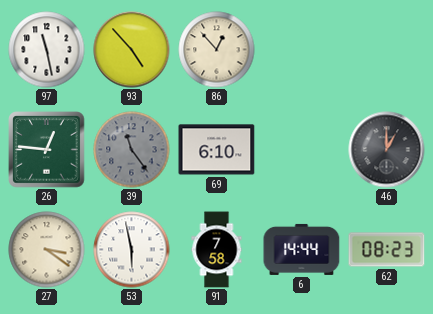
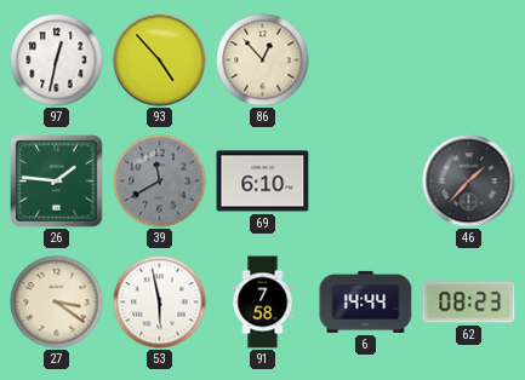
97: 11:28 -> 12:32 (57, 61)
26: 12:46 -> 1:46 (57, 182)
39: 11:24 -> 11:40 (160, 182)
46: 1:00 -> 1:37 (469, 182)
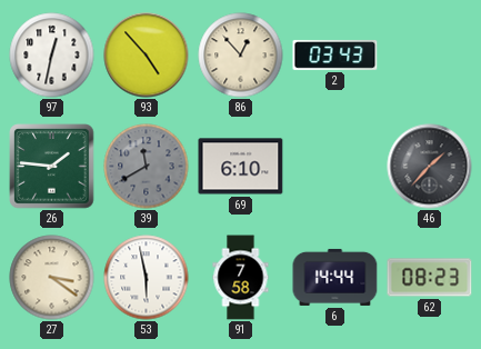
2: none -> 03:43 (335, 54)
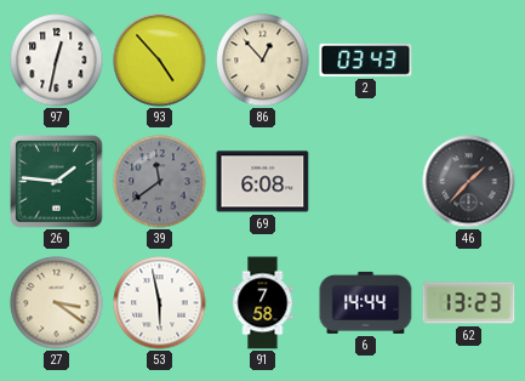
39: 11:40 -> 11:39 (160, 182)
69: 6:10 -> 6:08 (263, 182)
62: 08:23 -> 13:23 (469, 303)
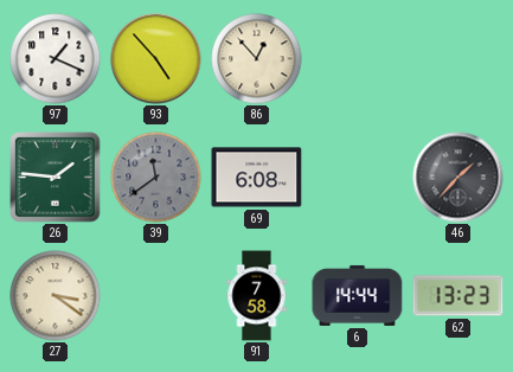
97: 12:32 -> 1:19 (56, 59)
2: 03:43 -> none (366, 59)
53: 5:58 -> none (160, 303)
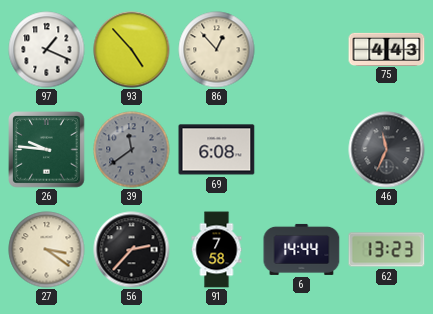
75: none -> 4:43 (387, 49)
26: 1:46 -> 9:46 (47, 150)
46: 1:37 -> 11:34 (387, 150)
56: none -> 2:37 (132, 250)
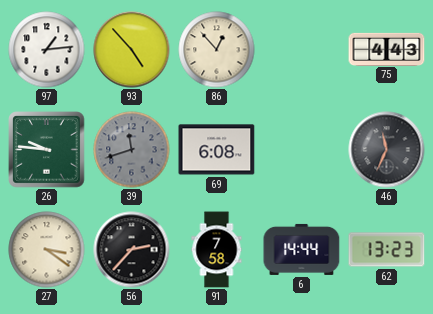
97: 1:19 -> 1:14 (47, 50)
39: 11:39 -> 11:42 (132, 150)
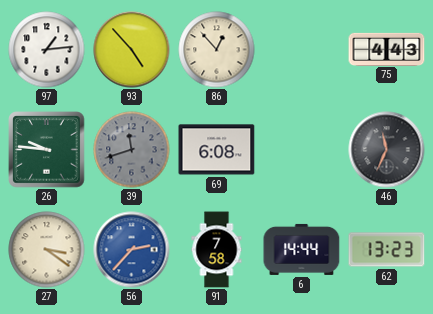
56 dial: black -> blue (132, 250)
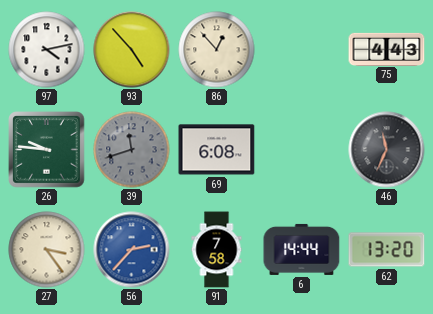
97: 1:14 -> 4:13 (47, 50)
27: 3:21 -> 3:24 (47, 250)
62: 13:23 -> 13:20 (387, 250)
